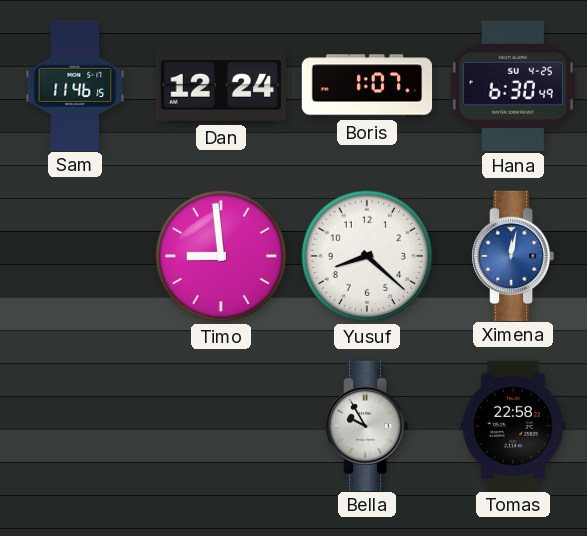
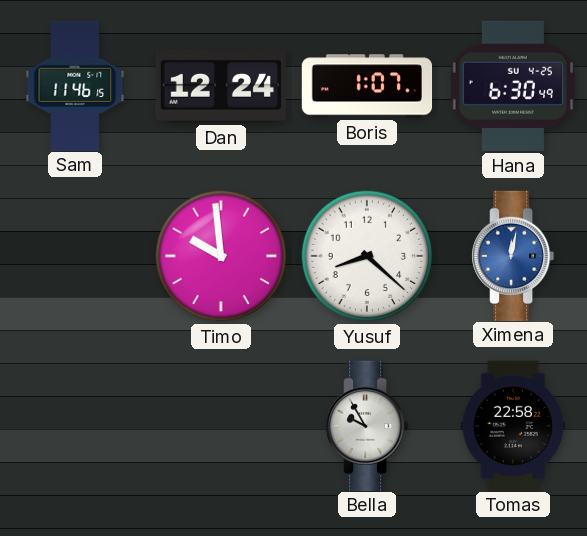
Timo: 8:59 -> 9:59 (221, 256)
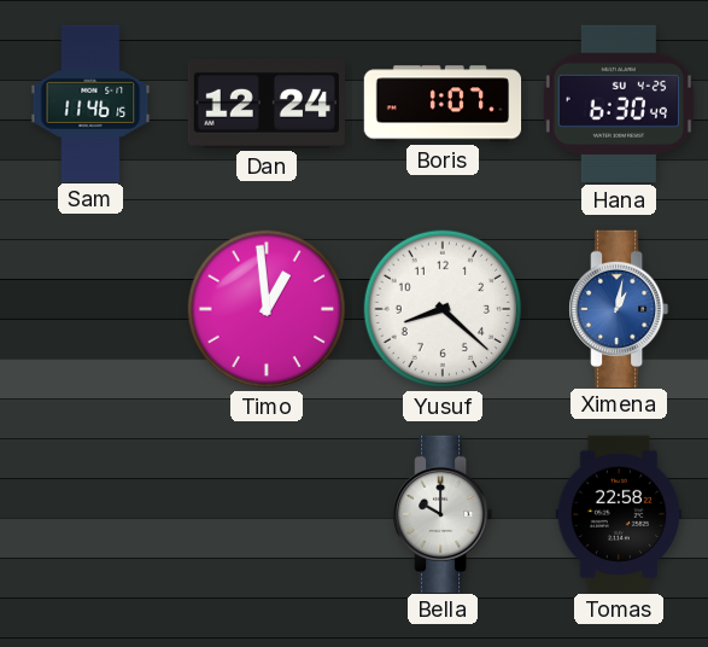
Timo: 9:59 -> 12:59 (267, 309)
Ximena: 12:02 -> 1:02 (620, 308)
Bella: 9:55 -> 10:00 (444, 513)
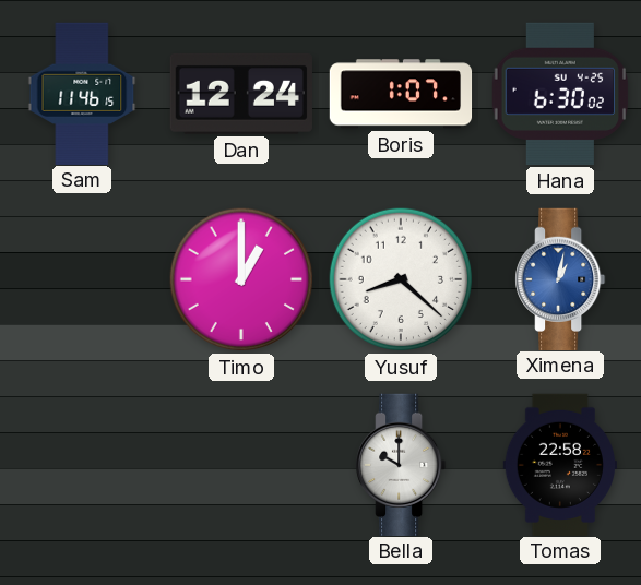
Hana: 6:30:49 -> 6:30:02 (560, 94)
Timo: 12:59 -> 1:00 (241, 279)
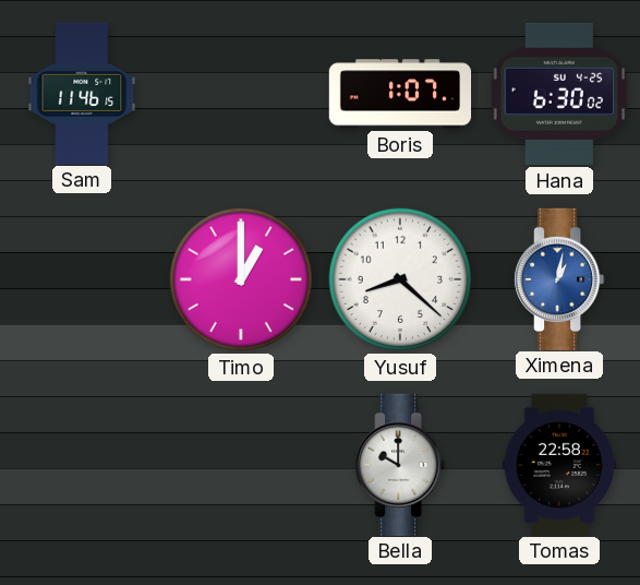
Dan: 12:24 -> none (241, 94)
